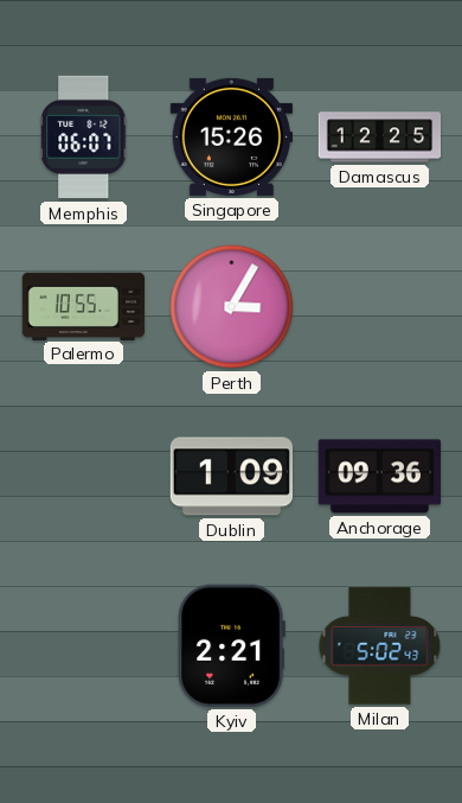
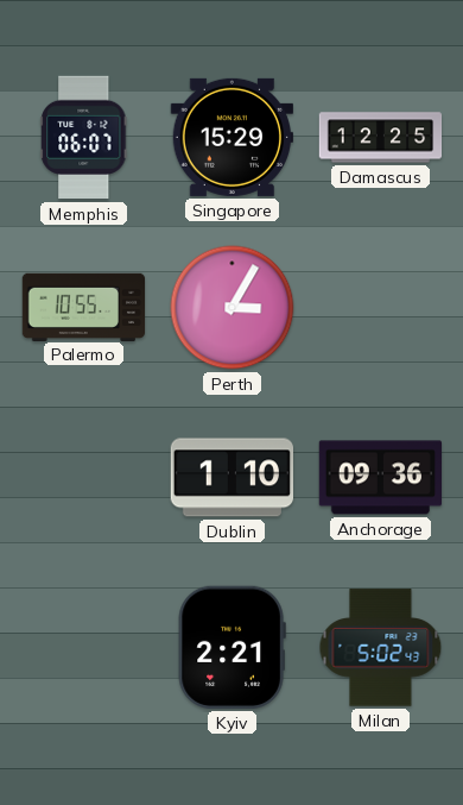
Singapore: 15:26 -> 15:29 (231, 137)
Dublin: 1:09 -> 1:10 (231, 478)
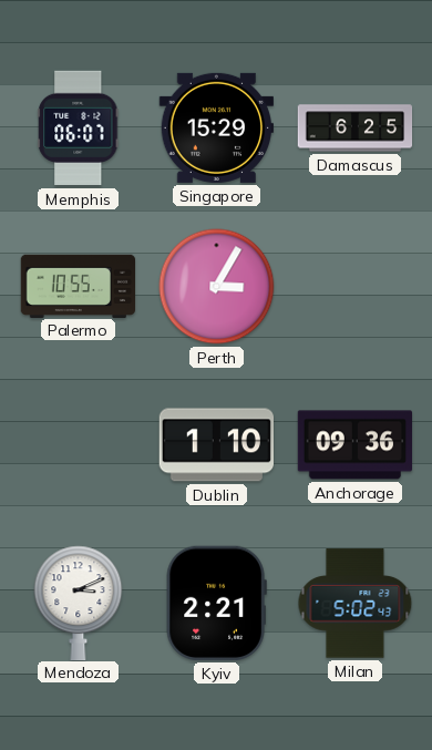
Damascus: 12:25 -> 6:25 (356, 129)
Mendoza: none -> 3:11 (79, 603)
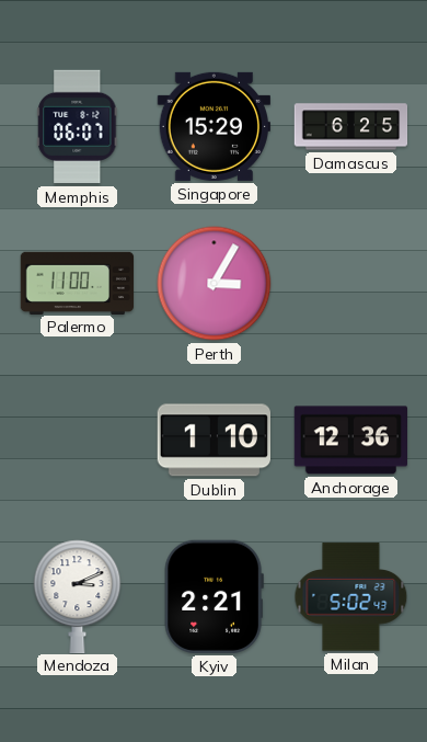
Palermo: 10:55 -> 11:00 (78, 283)
Anchorage: 09:36 -> 12:36 (351, 441)
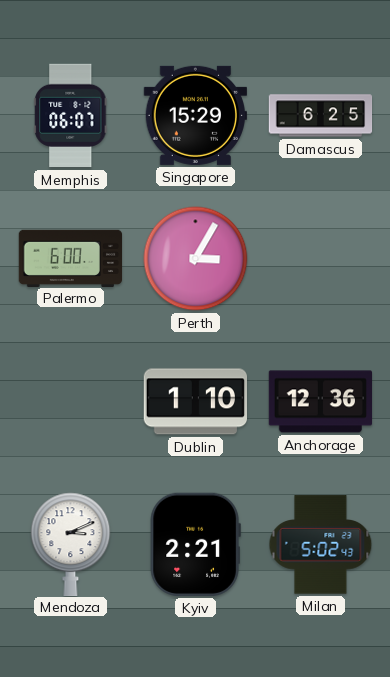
Palermo: 11:00 -> 6:00 (71, 258)
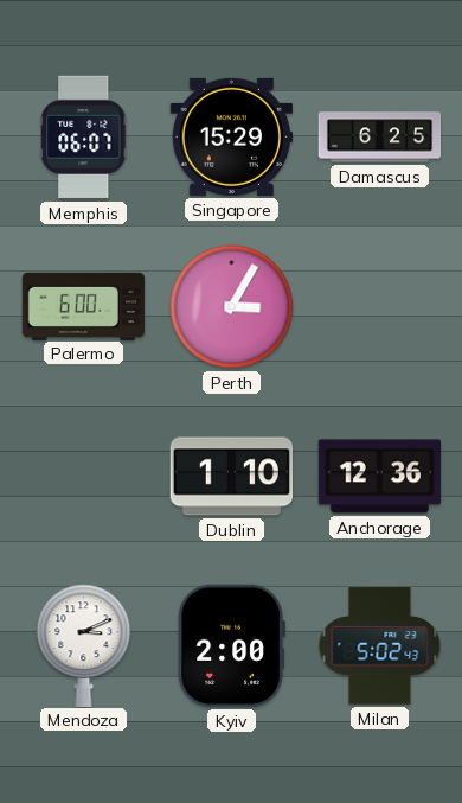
Kyiv: 2:21 -> 2:00 (231, 645)
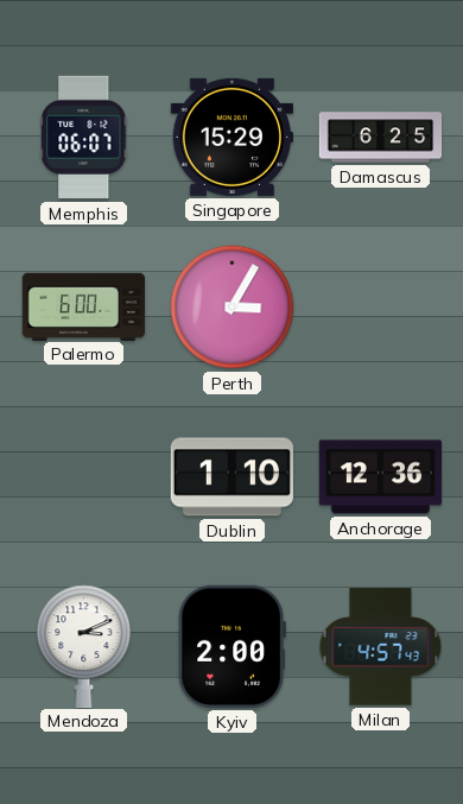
Milan: 5:02 -> 4:57 (381, 647)
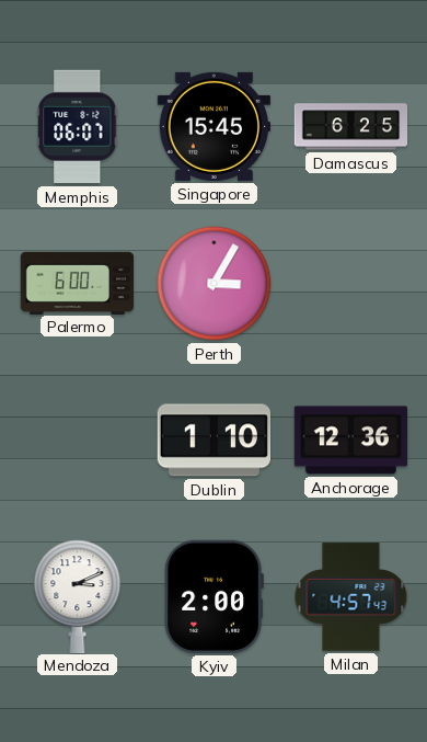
Singapore: 15:29 -> 15:45 (214, 126)
